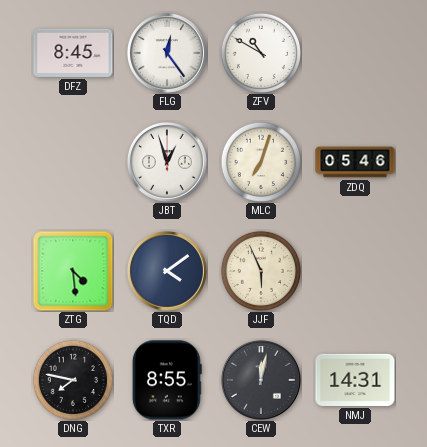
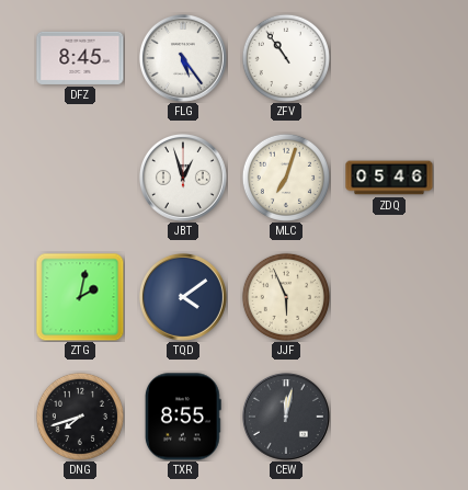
FLG: 12:24 -> 5:24 (183, 58)
ZFV: 10:50 -> 10:54 (286, 58)
ZTG: 4:29 -> 2:02 (80, 297)
DNG: 7:47 -> 7:42 (80, 417)
NMJ: 14:31 -> none (355, 380)
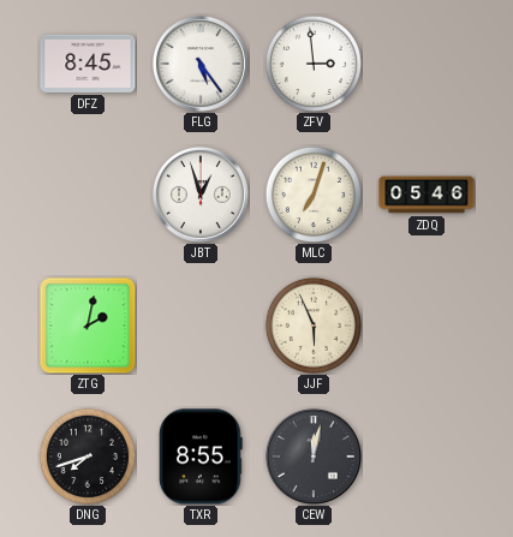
ZFV: 10:54 -> 2:59 (314, 64)
TQD: 4:09 -> none (183, 297)
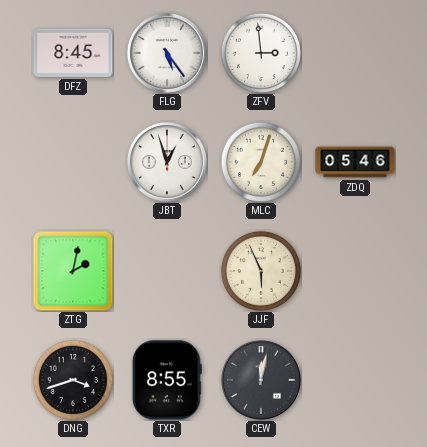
DNG: 7:42 -> 3:42 (73, 380)
